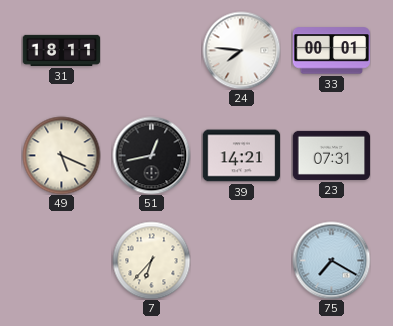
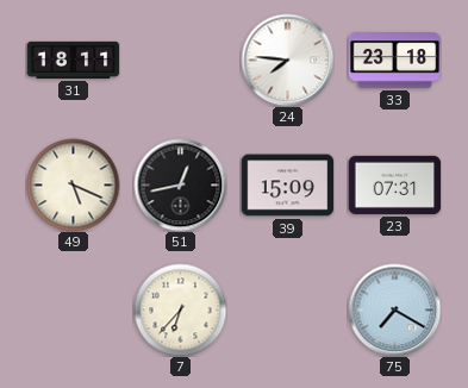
33: 00:01 -> 23:18 (394, 61)
39: 14:21 -> 15:09 (287, 186)
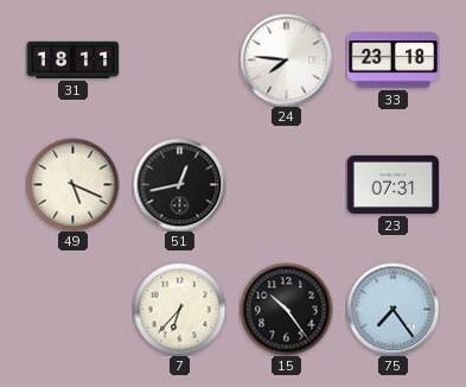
39: 15:09 -> none (287, 186)
15: none -> 10:24 (286, 309)
75: 7:20 -> 7:24 (392, 309)
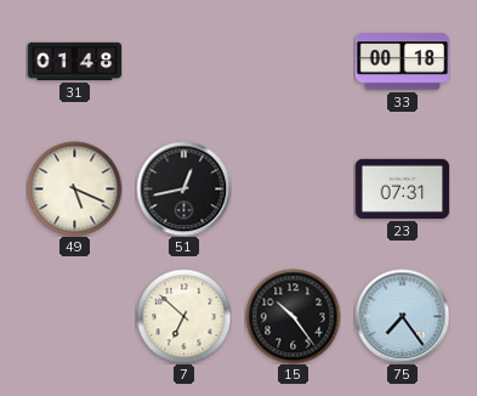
31: 18:11 -> 01:48 (74, 61)
24: 7:46 -> none (286, 59)
33: 23:18 -> 00:18 (402, 62)
7: 6:37 -> 6:52 (183, 316)
